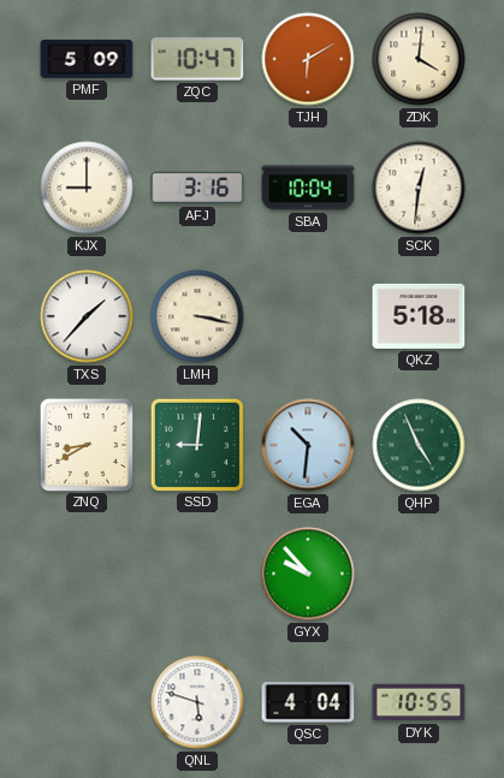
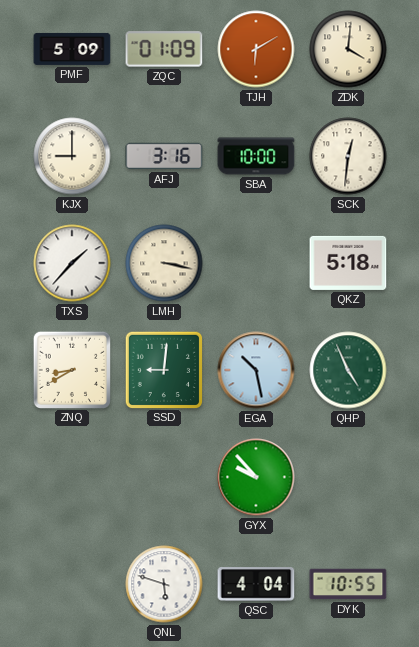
ZQC: 10:47 -> 01:09 (164, 49)
SBA: 10:04 -> 10:00 (256, 156)
EGA: 10:31 -> 10:28 (256, 370)
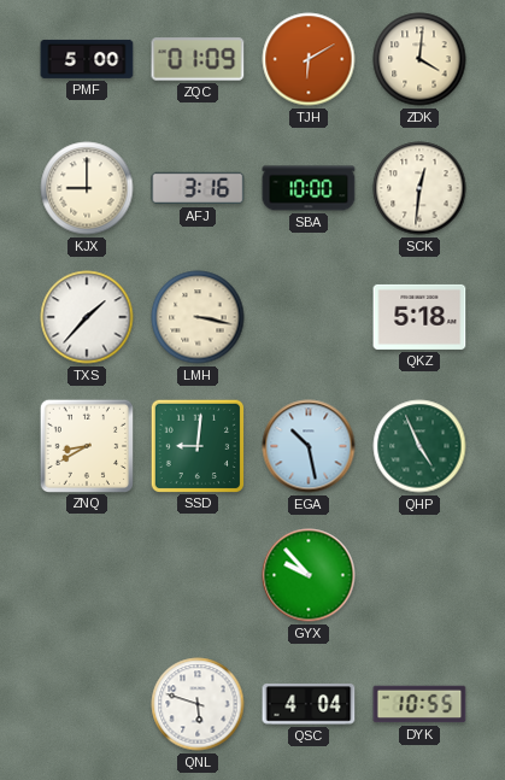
PMF: 5:09 -> 5:00 (87, 59)
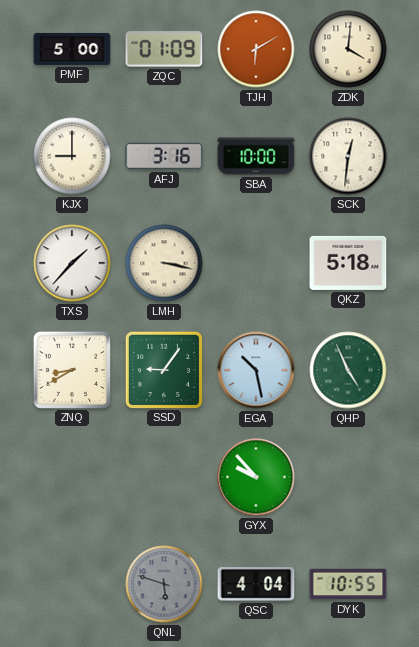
SSD: 9:01 -> 9:06 (163, 369)
QNL dial: white -> grey (164, 584)
